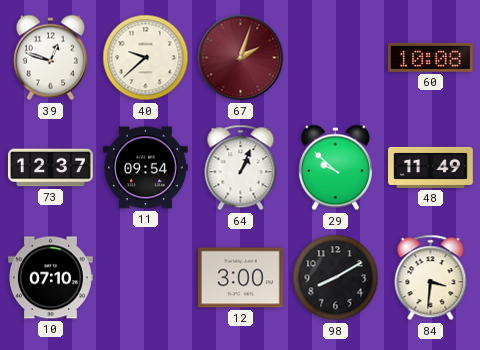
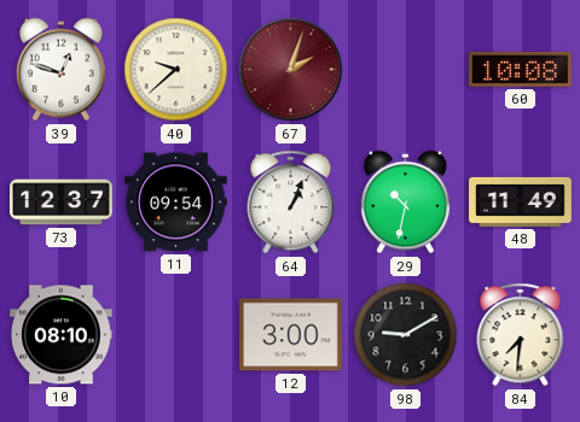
29: 9:52 -> 10:32 (405, 203)
10: 07:10 -> 08:10 (62, 335)
98: 8:10 -> 9:10 (406, 335)
84: 3:31 -> 7:31 (521, 335)
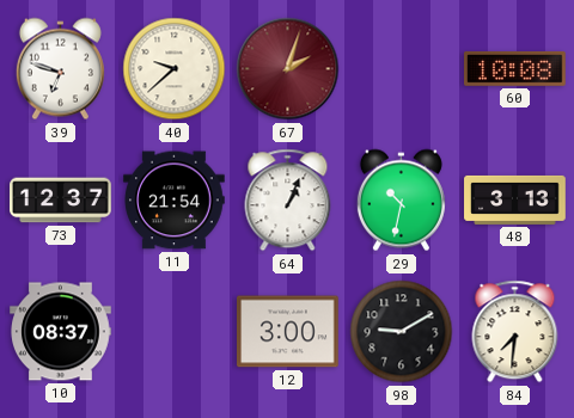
39: 12:48 -> 6:48 (60, 69)
11: 09:54 -> 21:54 (175, 201)
48: 11:49 -> 3:13 (515, 199)
10: 08:10 -> 08:37 (61, 332)
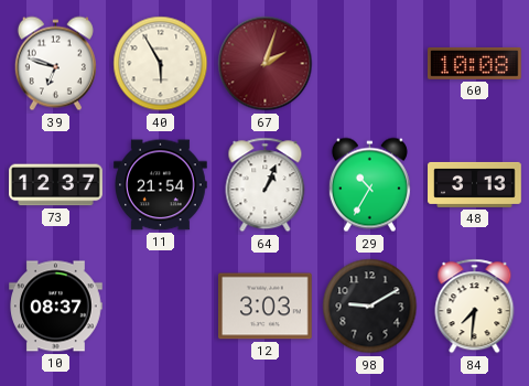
40: 9:38 -> 5:55 (161, 64)
29: 10:32 -> 10:35 (369, 185)
12: 3:00 -> 3:03 (266, 307)
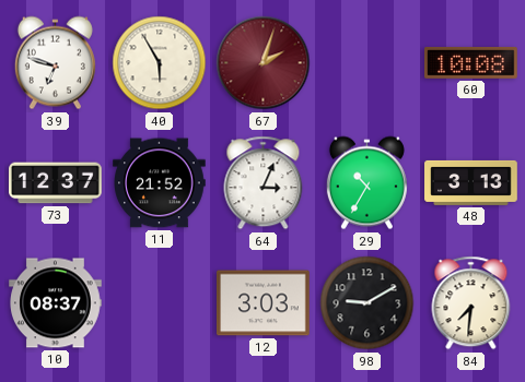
11: 21:54 -> 21:52 (160, 183)
64: 1:04 -> 3:04 (264, 183)
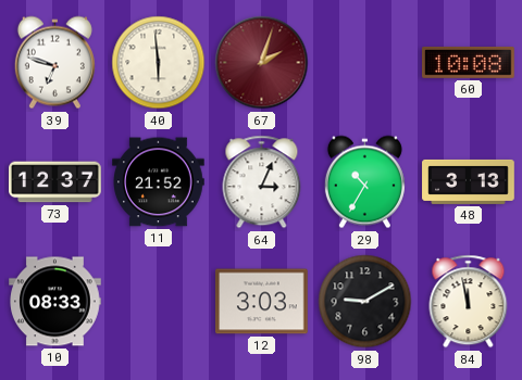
40: 5:55 -> 5:59 (159, 63)
10: 08:37 -> 08:33 (55, 302)
84: 7:31 -> 11:58 (469, 302)
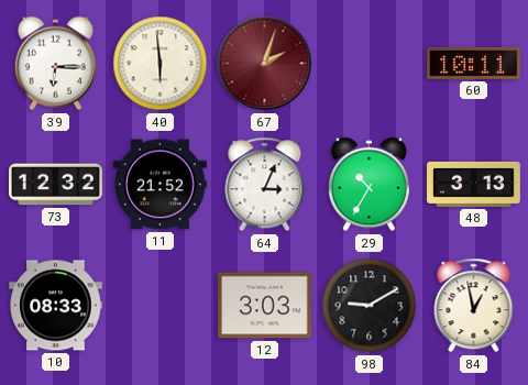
39: 6:48 -> 6:15 (55, 64)
60: 10:08 -> 10:11 (474, 63)
73: 12:37 -> 12:32 (56, 185)
84: 11:58 -> 12:58 (474, 306)
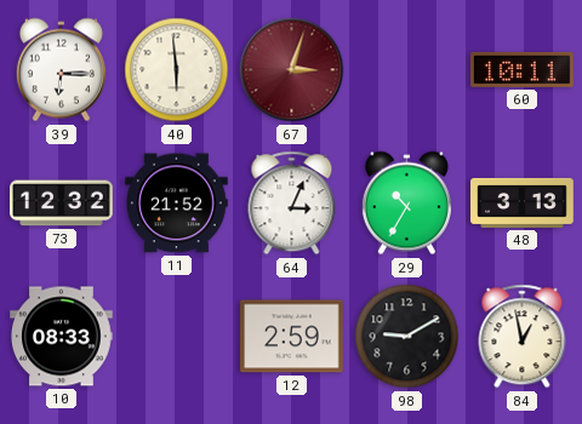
67: 2:03 -> 3:03 (292, 70)
12: 3:03 -> 2:59 (292, 337)
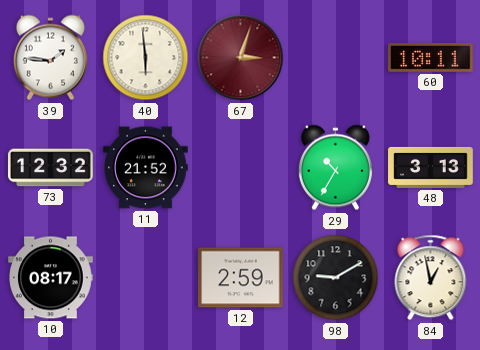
39: 6:15 -> 1:46 (50, 58)
64: 3:04 -> none (292, 204)
10: 08:33 -> 08:17 (51, 278)
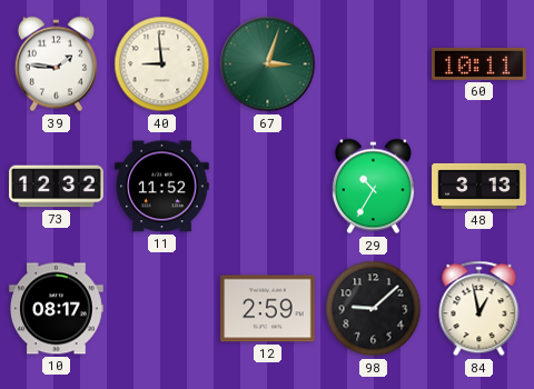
40: 5:59 -> 8:59 (162, 64)
67 dial: burgundy -> green (268, 64)
11: 21:52 -> 11:52 (162, 187)
98: 9:10 -> 9:08 (374, 309)
